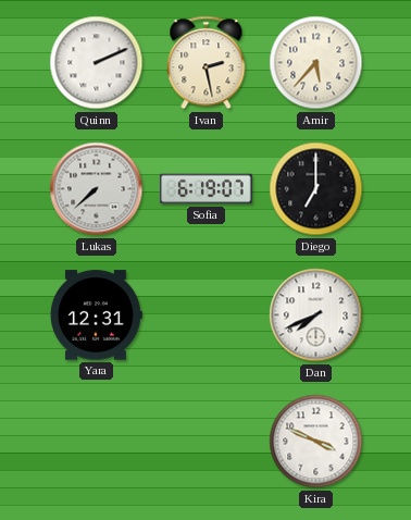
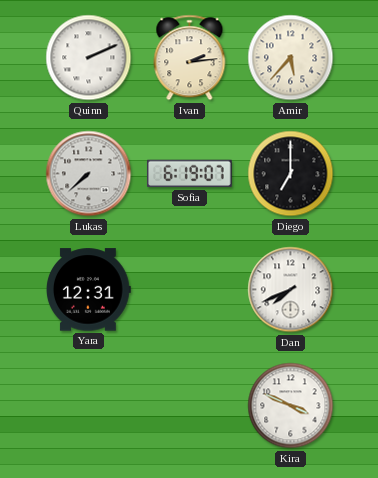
Ivan: 2:28 -> 2:14 (190, 58)
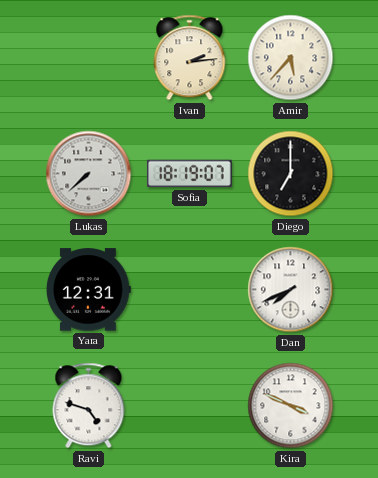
Quinn: 2:11 -> none (89, 58)
Sofia: 6:19 -> 18:19 (189, 174)
Ravi: none -> 4:48 (89, 406)
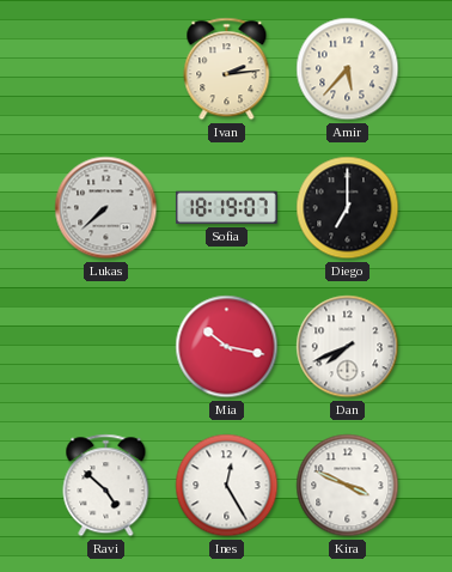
Yara: 12:31 -> none (88, 290)
Mia: none -> 10:17 (227, 347)
Ravi: 4:48 -> 4:52 (106, 486)
Ines: none -> 12:25 (227, 486)
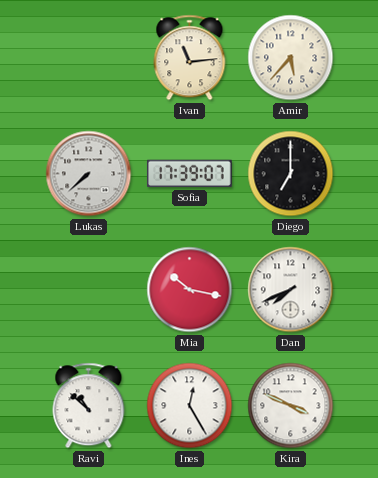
Ivan: 2:14 -> 11:14 (190, 58)
Sofia: 18:19 -> 17:39 (189, 174)
Ravi: 4:52 -> 10:52 (89, 406)
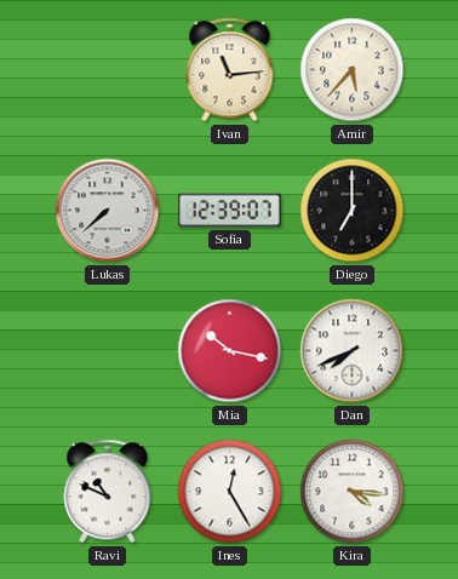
Sofia: 17:39 -> 12:39 (229, 211)
Ravi: 10:52 -> 10:49 (108, 492)
Kira: 3:49 -> 4:16 (353, 492)
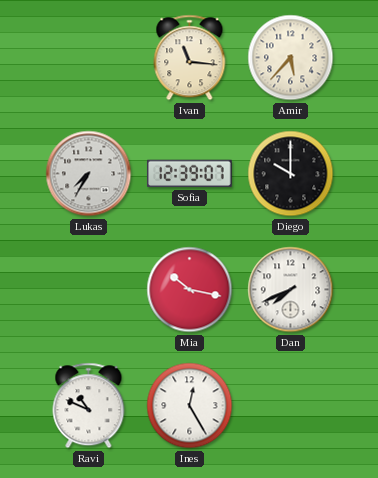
Ivan: 11:14 -> 11:16 (190, 58)
Lukas: 7:38 -> 7:35 (89, 174)
Diego: 7:00 -> 10:00 (291, 174)
Kira: 4:16 -> none (353, 492)
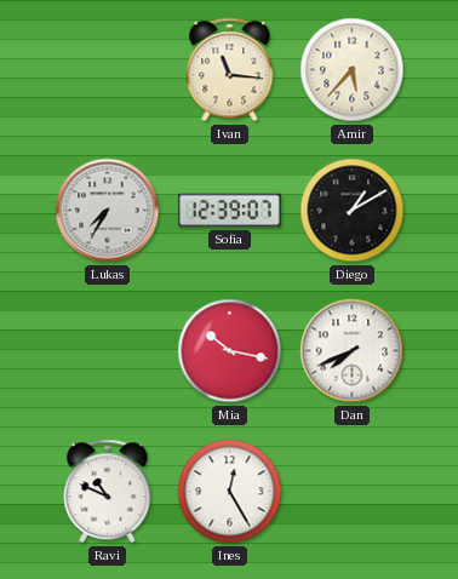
Diego: 10:00 -> 1:10 (353, 211)
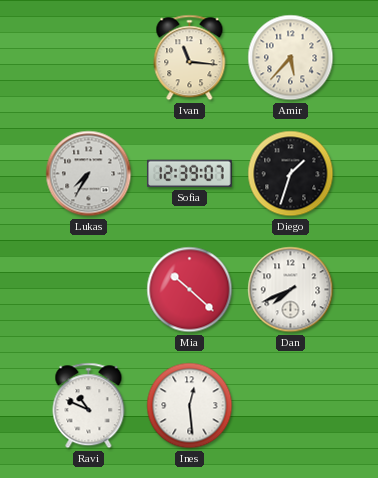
Diego: 1:10 -> 1:33 (291, 174)
Mia: 10:17 -> 10:22 (190, 290)
Ines: 12:25 -> 12:29 (190, 406)
